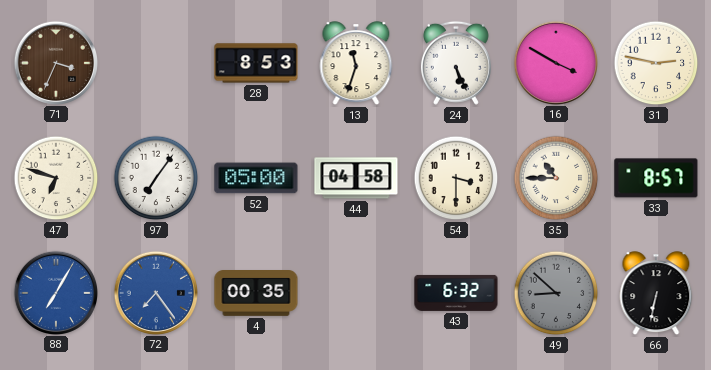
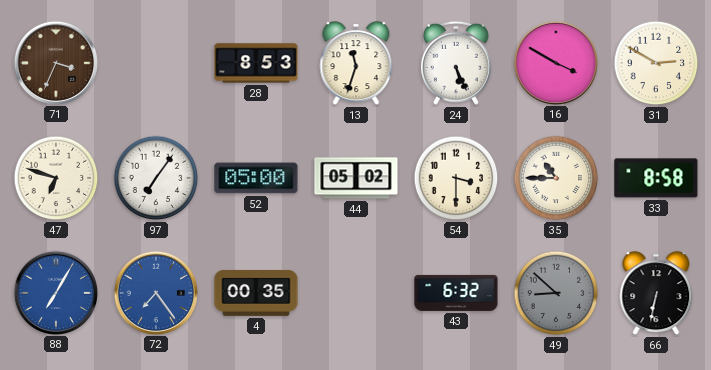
31: 2:47 -> 2:50 (656, 63)
44: 04:58 -> 05:02 (356, 178)
33: 8:57 -> 8:58 (656, 178)
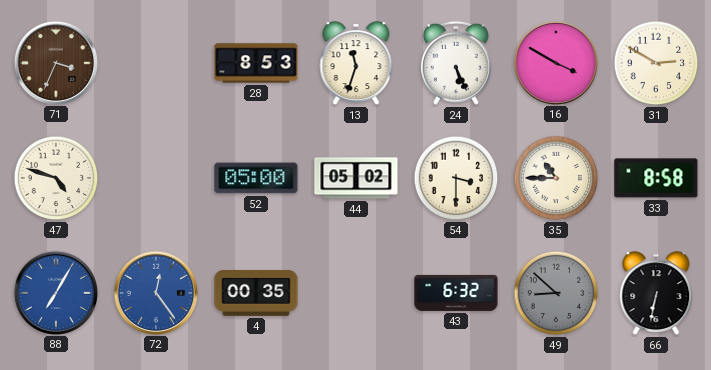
47: 6:48 -> 4:48 (56, 178)
97: 7:06 -> none (156, 178)
72: 7:24 -> 12:24 (155, 292)
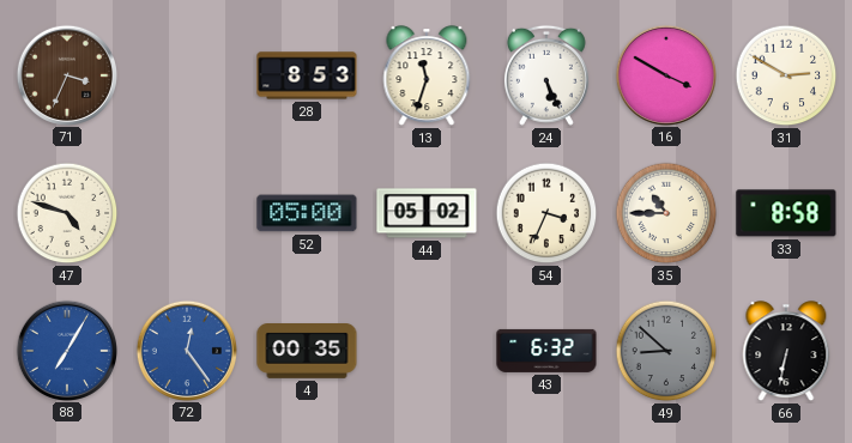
54: 3:30 -> 3:34 (546, 213)
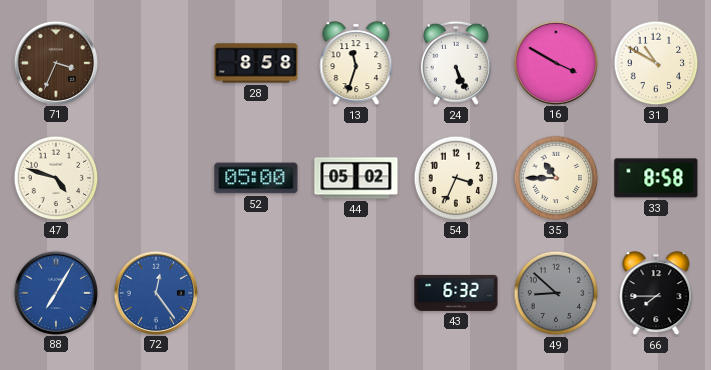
28: 8:53 -> 8:58 (256, 63)
31: 2:50 -> 10:50 (656, 63)
4: 00:35 -> none (307, 352)
66: 6:32 -> 7:45 (656, 294)
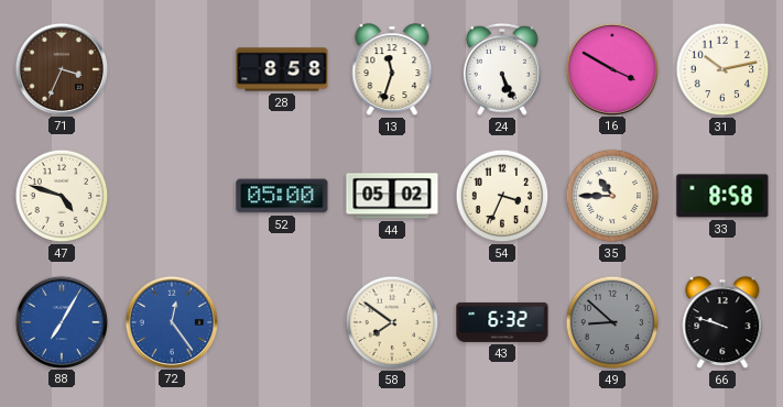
31: 10:50 -> 10:13 (722, 69)
58: none -> 7:51 (392, 322)
66: 7:45 -> 9:48 (722, 323)
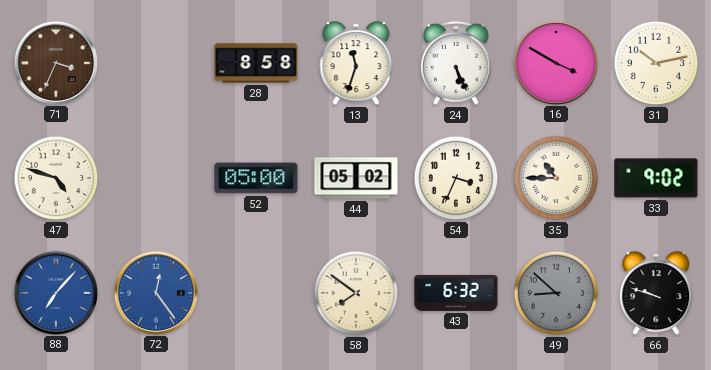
33: 8:58 -> 9:02 (656, 178)
88: 7:05 -> 7:07 (55, 292)
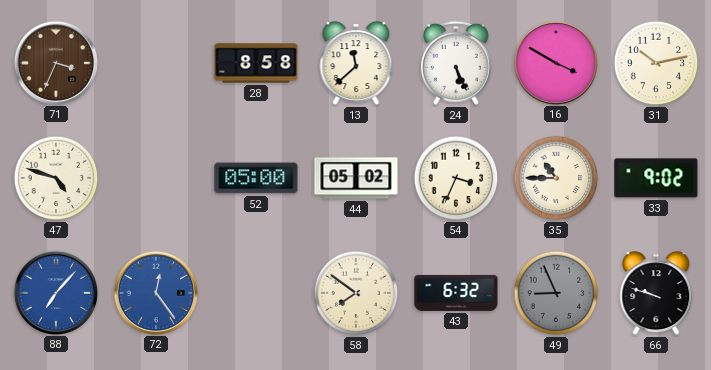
13: 11:33 -> 11:38 (356, 64)
49: 8:52 -> 8:56 (556, 293)
